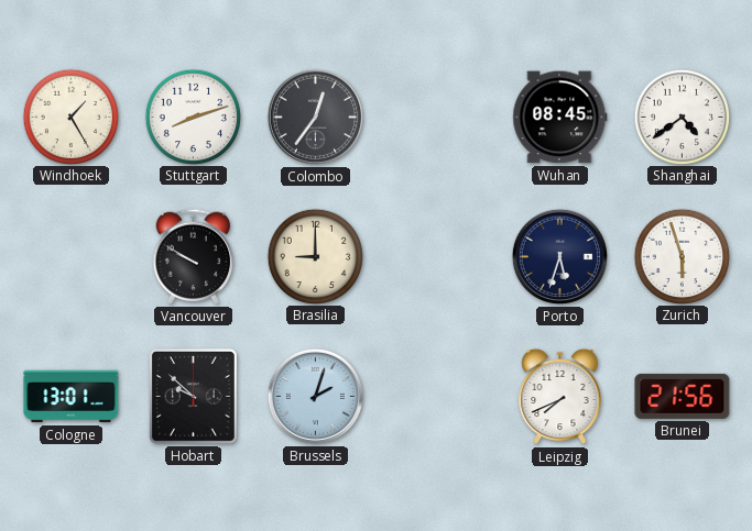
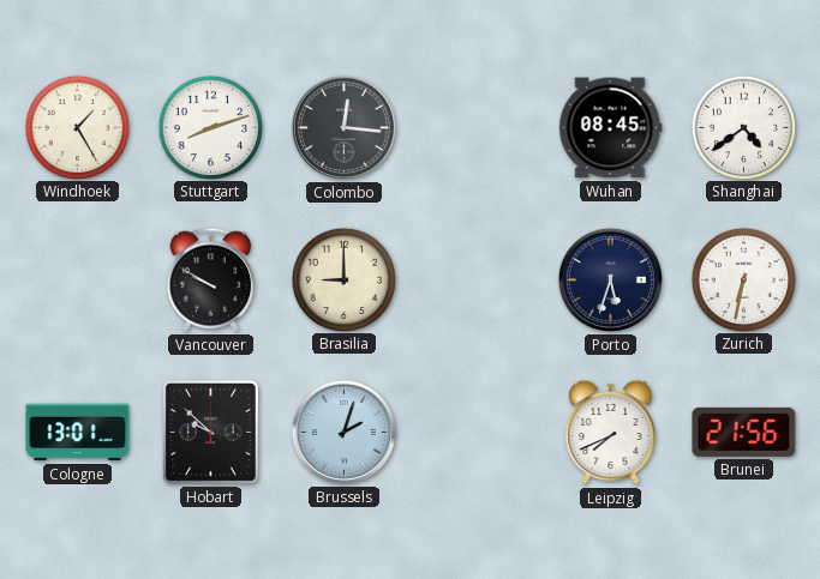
Colombo: 12:36 -> 12:16 (343, 127)
Zurich: 5:57 -> 6:32 (743, 279)
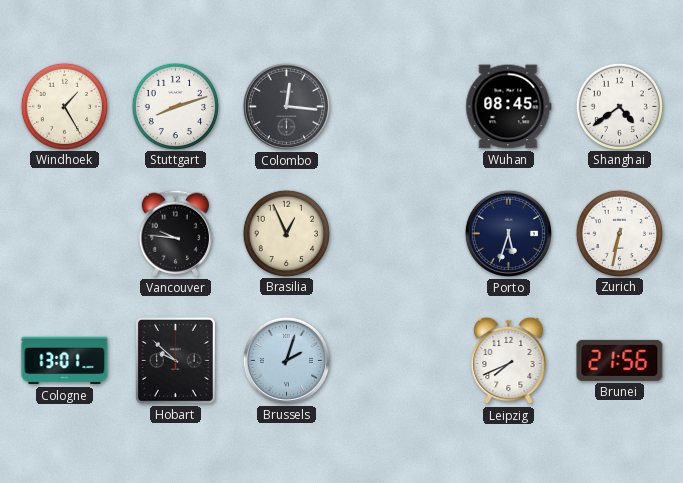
Vancouver: 9:50 -> 9:46 (176, 233)
Brasilia: 9:00 -> 12:56 (286, 233)
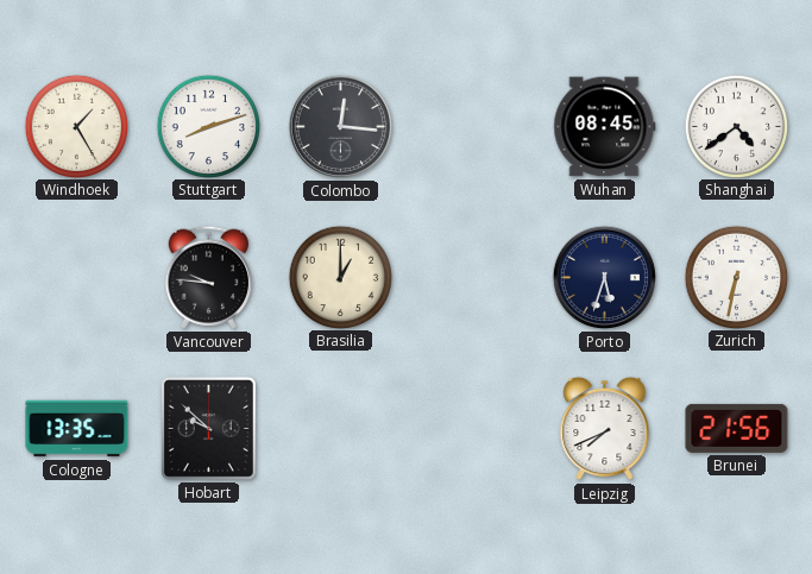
Brasilia: 12:56 -> 1:00 (340, 277)
Cologne: 13:01 -> 13:35 (77, 429)
Brussels: 2:03 -> none (286, 360)
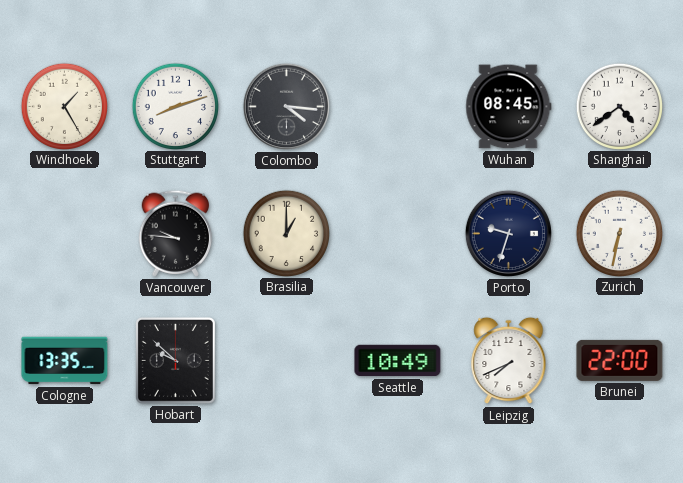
Colombo: 12:16 -> 4:16 (286, 106)
Porto: 5:33 -> 9:33 (508, 233)
Seattle: none -> 10:49 (398, 361)
Brunei: 21:56 -> 22:00 (620, 360)
